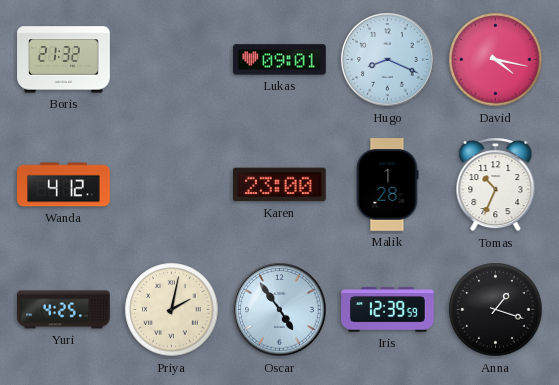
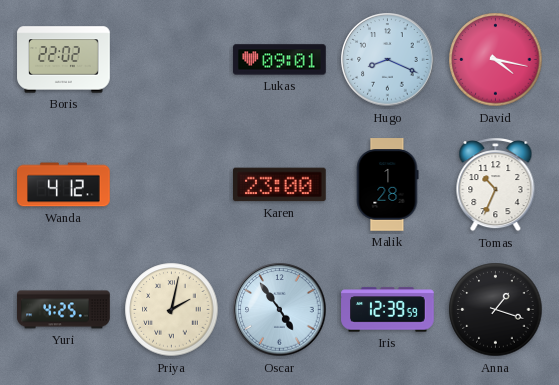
Boris: 21:32 -> 22:02 (64, 60)
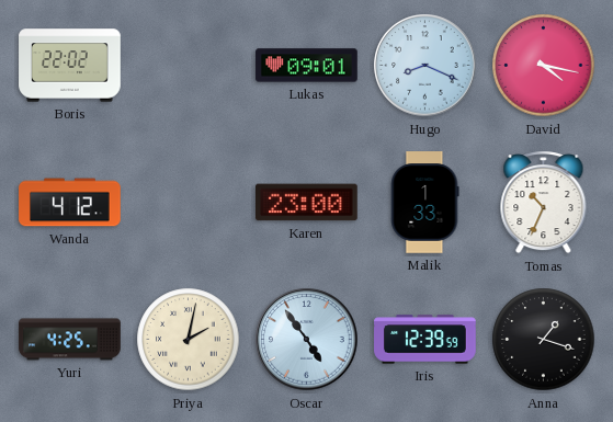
Malik: 1:28 -> 1:33 (424, 203)
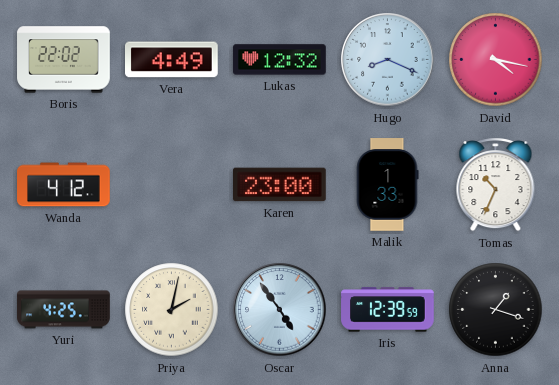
Vera: none -> 4:49 (172, 60)
Lukas: 09:01 -> 12:32 (280, 60)
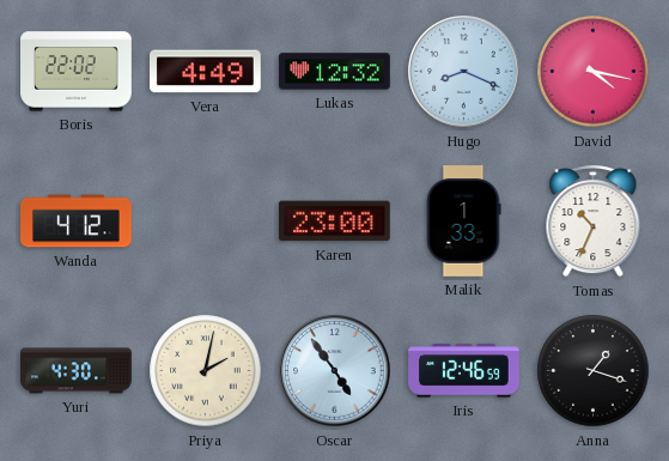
Yuri: 4:25 -> 4:30 (77, 371)
Iris: 12:39 -> 12:46 (464, 371)
